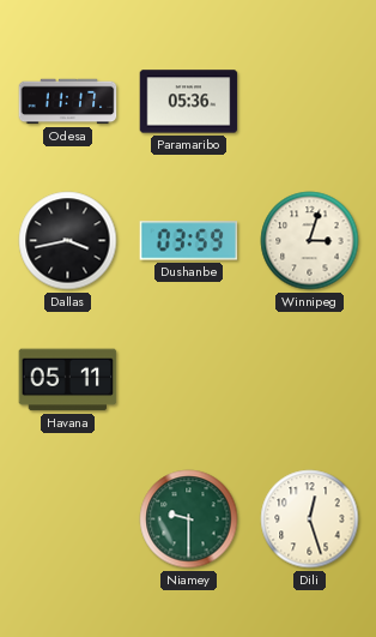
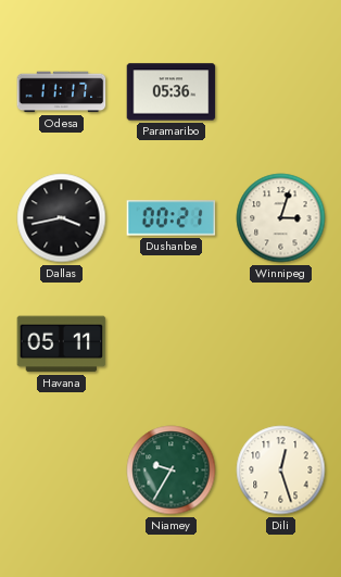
Dushanbe: 03:59 -> 00:21 (172, 218)
Niamey: 9:30 -> 9:35 (172, 471)
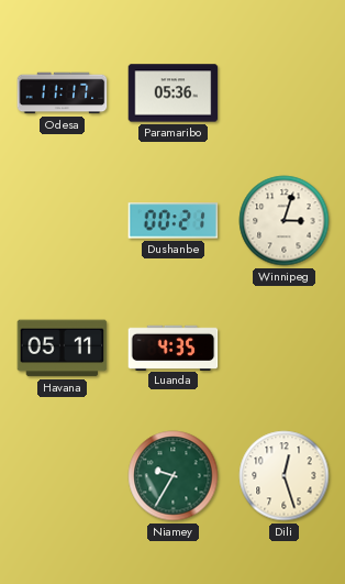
Dallas: 3:43 -> none (62, 218)
Luanda: none -> 4:35 (174, 348)
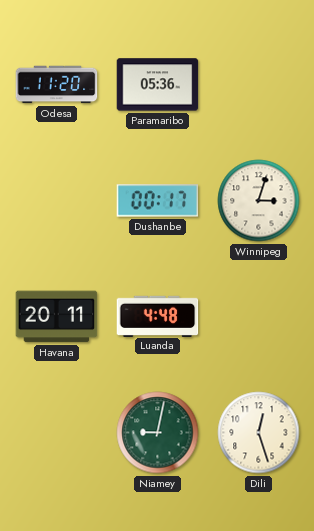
Odesa: 11:17 -> 11:20 (57, 85)
Dushanbe: 00:21 -> 00:17 (158, 201)
Havana: 05:11 -> 20:11 (57, 317)
Luanda: 4:35 -> 4:48 (158, 316)
Niamey: 9:35 -> 9:02 (158, 433)
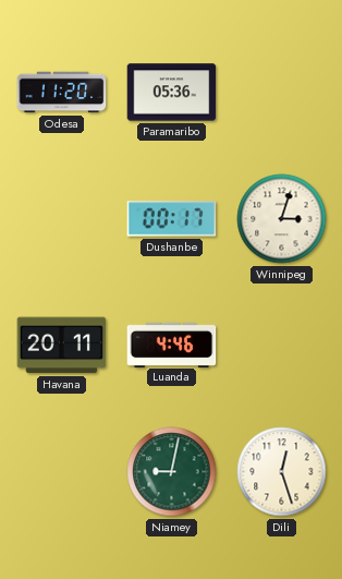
Luanda: 4:48 -> 4:46 (172, 345)
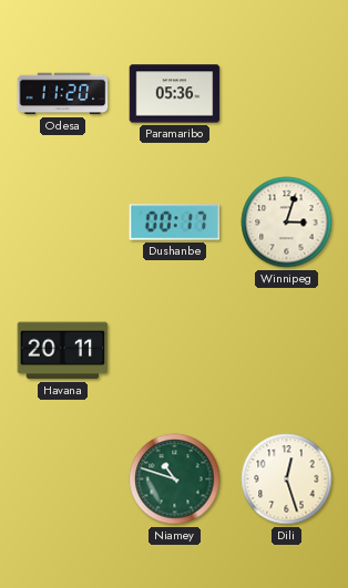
Luanda: 4:46 -> none (172, 345)
Niamey: 9:02 -> 10:48 (175, 479)
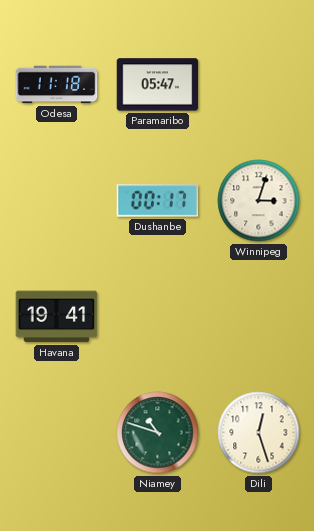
Odesa: 11:20 -> 11:18 (57, 85)
Paramaribo: 05:36 -> 05:47 (158, 85)
Havana: 20:11 -> 19:41 (57, 317)
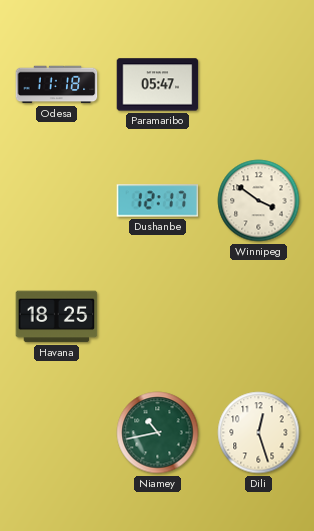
Dushanbe: 00:17 -> 12:17 (158, 201)
Winnipeg: 3:03 -> 3:51 (259, 201)
Havana: 19:41 -> 18:25 (57, 317)
Niamey: 10:48 -> 10:43 (158, 433)
